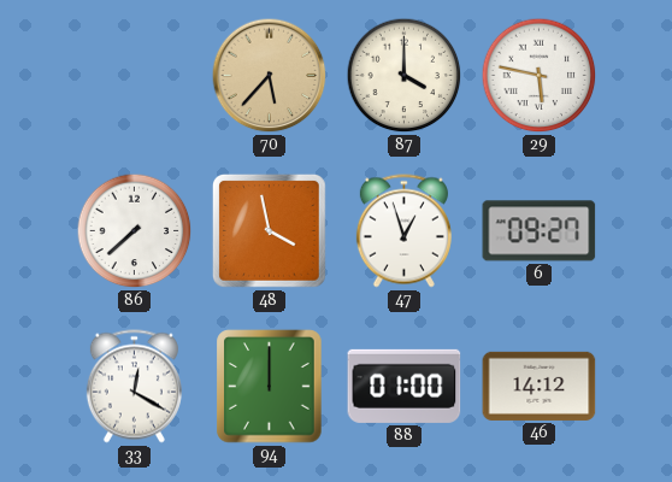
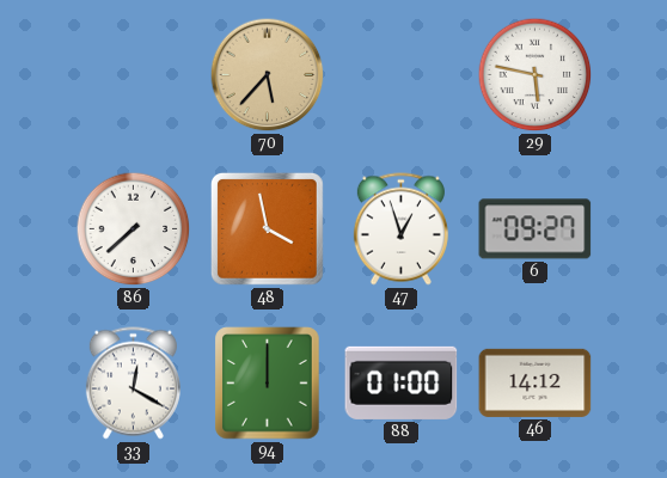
87: 4:00 -> none (405, 76)
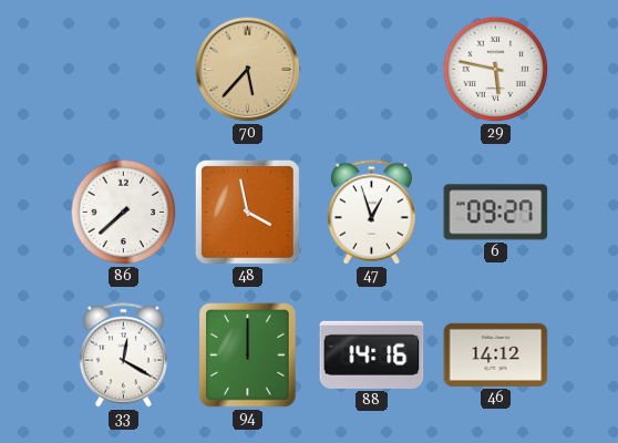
88: 01:00 -> 14:16 (372, 354)
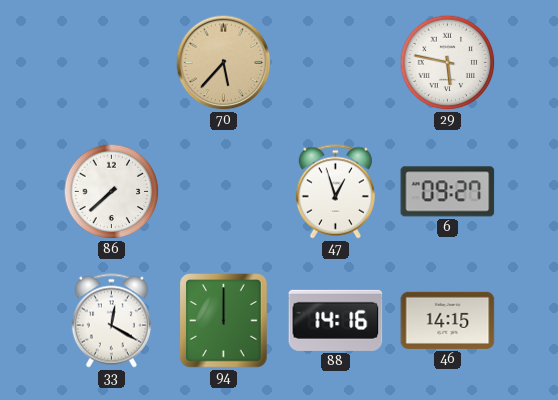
48: 3:58 -> none (248, 213)
46: 14:12 -> 14:15 (448, 320)
